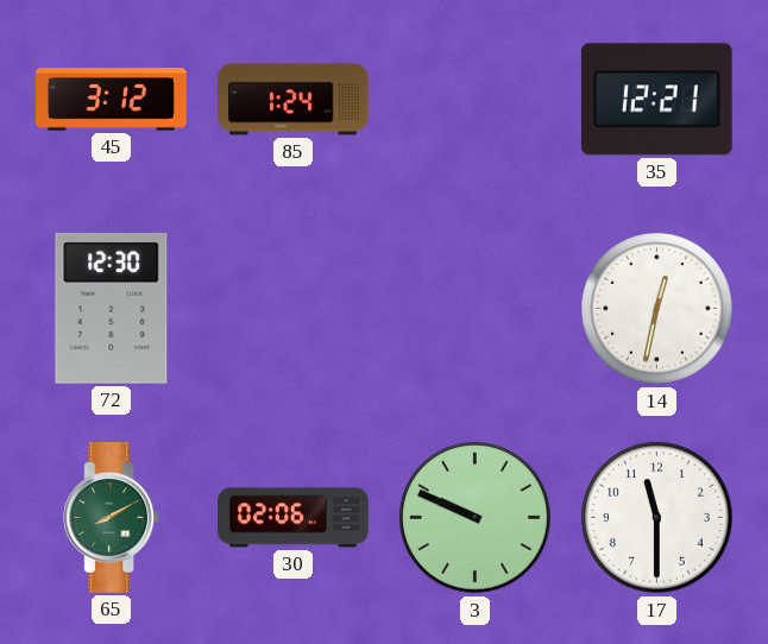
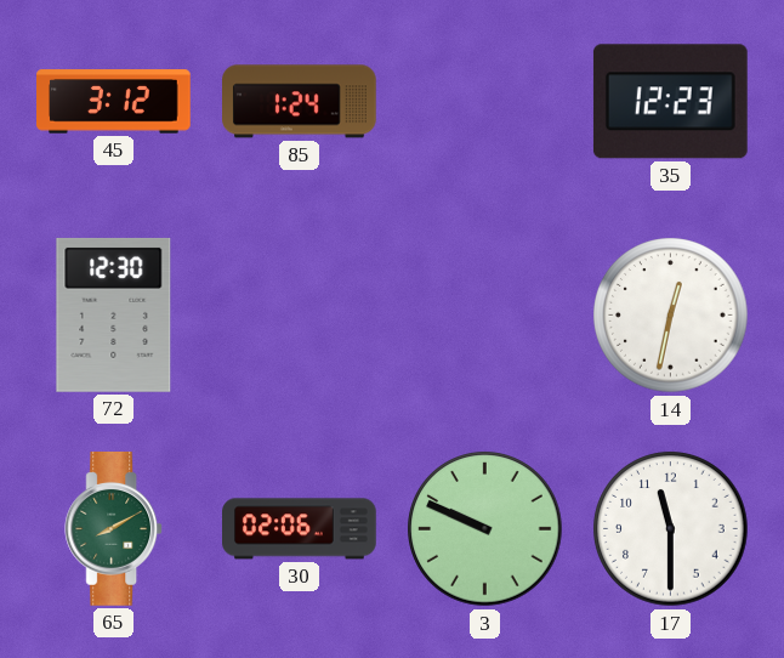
35: 12:21 -> 12:23 (670, 102)
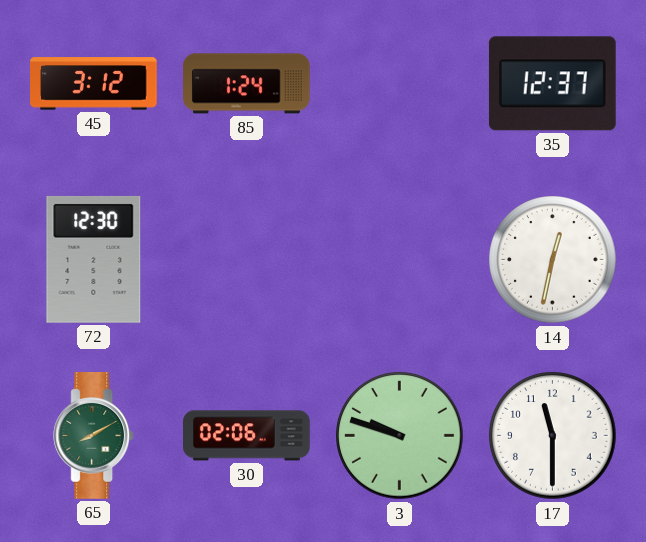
35: 12:23 -> 12:37 (552, 84)
3: 9:49 -> 9:48 (400, 436)
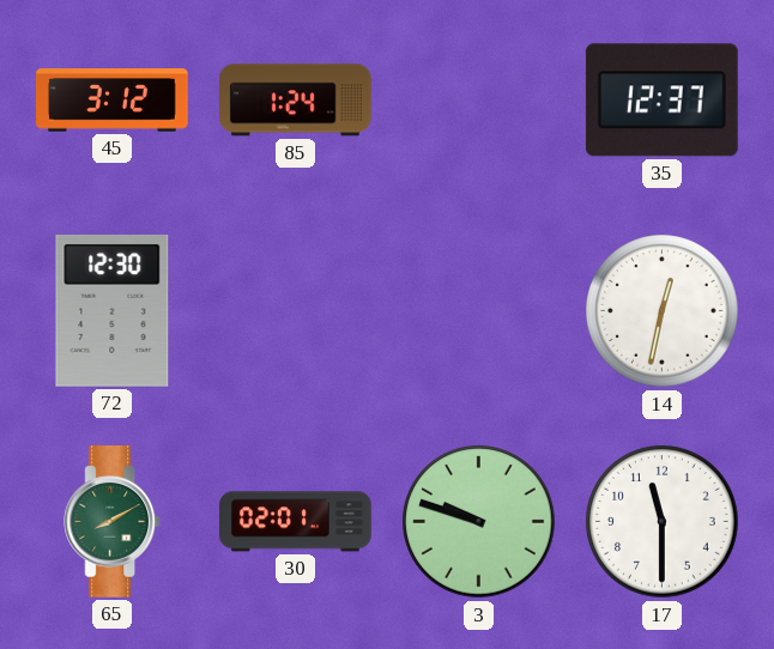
30: 02:06 -> 02:01 (296, 522)
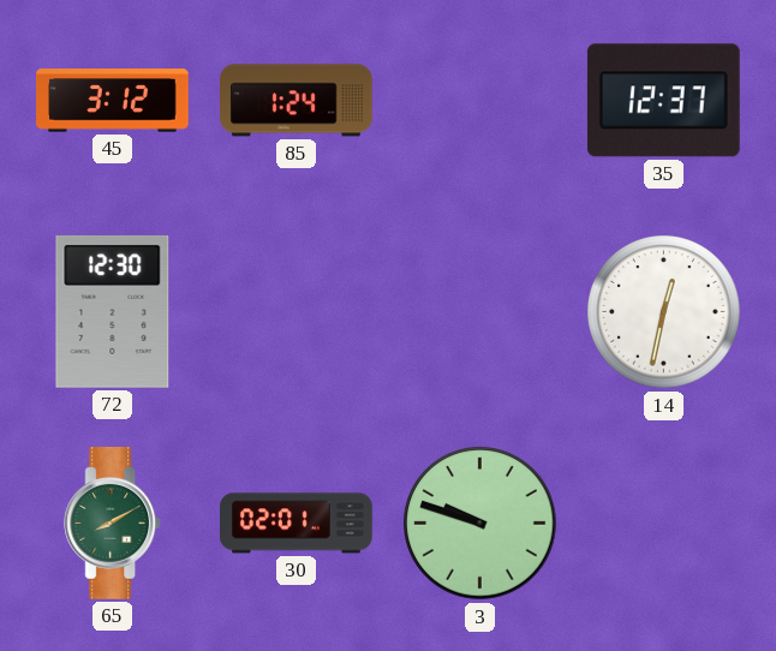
17: 11:30 -> none (663, 522)
